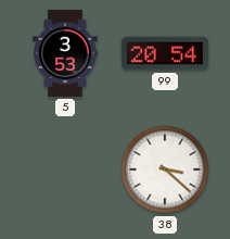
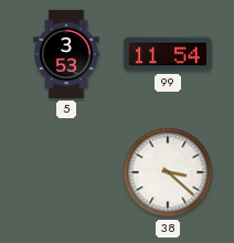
99: 20:54 -> 11:54 (168, 54)
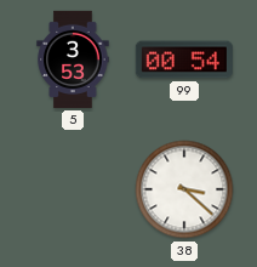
99: 11:54 -> 00:54 (184, 59)
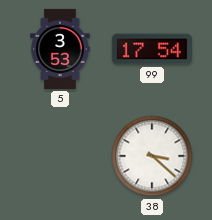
99: 00:54 -> 17:54 (152, 49)
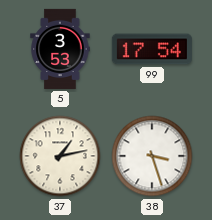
37: none -> 1:13 (60, 156)
38: 3:22 -> 3:27 (152, 156)
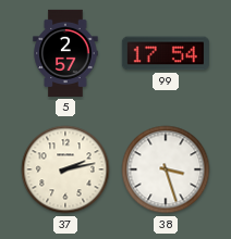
5: 3:53 -> 2:57 (65, 53)
37: 1:13 -> 2:13 (65, 169)
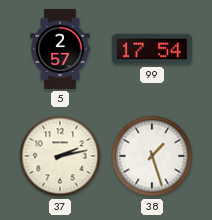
38: 3:27 -> 1:27 (152, 156)
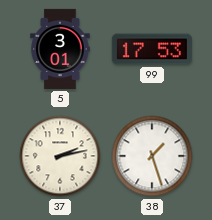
5: 2:57 -> 3:01 (60, 49)
99: 17:54 -> 17:53 (152, 49)
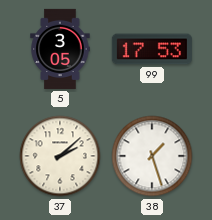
5: 3:01 -> 3:05 (60, 49)
37: 2:13 -> 2:08 (60, 156)
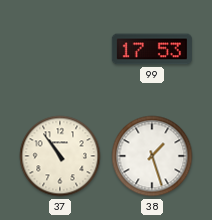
5: 3:05 -> none (60, 49)
37: 2:08 -> 10:54 (60, 156)
